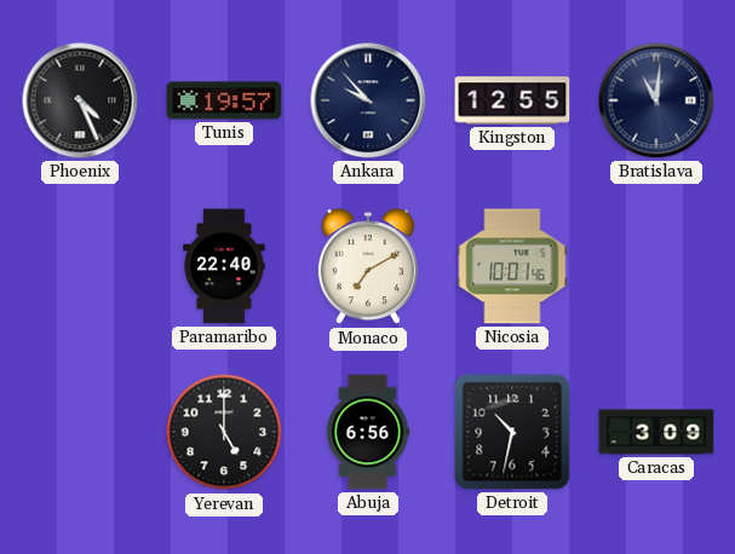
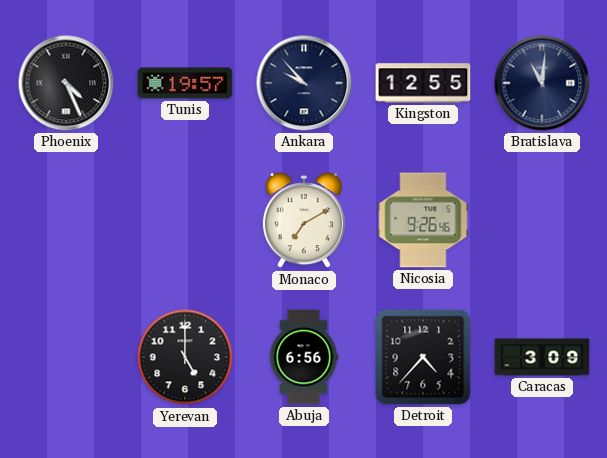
Paramaribo: 22:40 -> none (224, 266)
Nicosia: 10:01 -> 9:26 (423, 220)
Detroit: 10:32 -> 4:37 (423, 357)
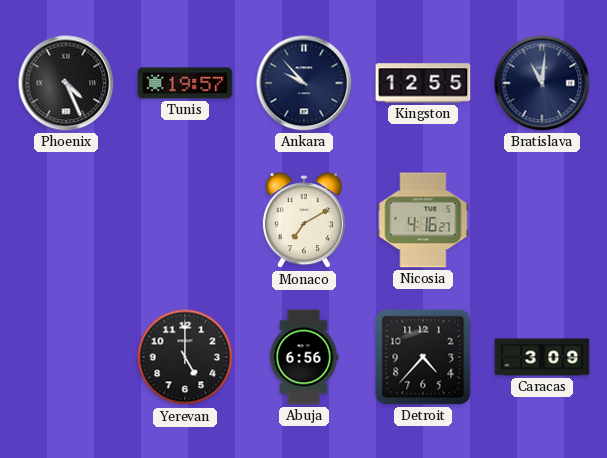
Nicosia: 9:26 -> 4:16 (423, 220)
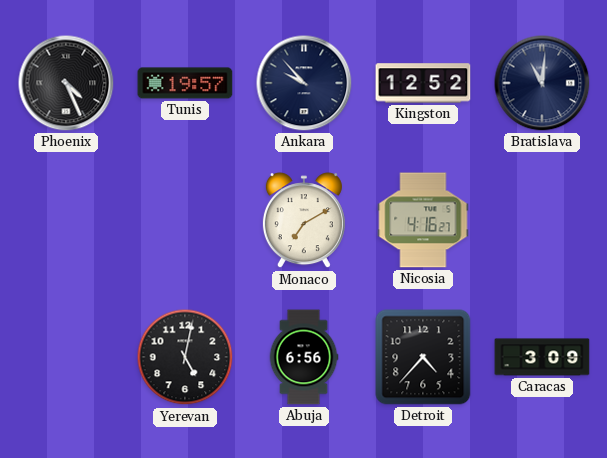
Kingston: 12:55 -> 12:52 (423, 83)
Yerevan: 5:00 -> 5:02 (185, 357)
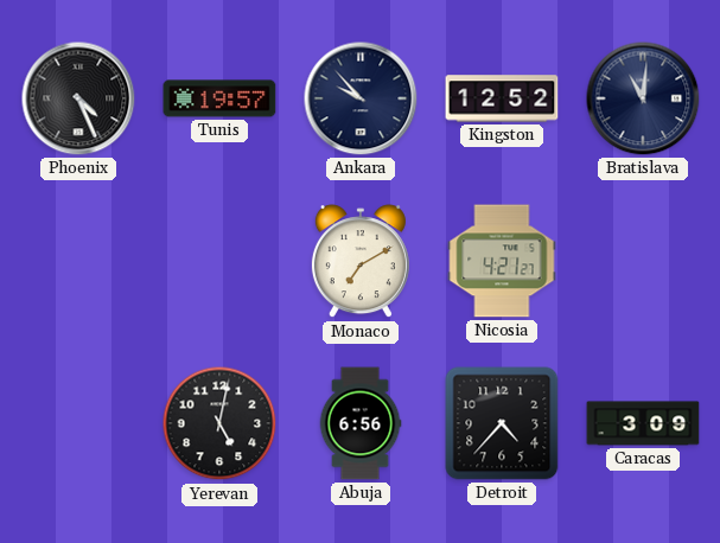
Nicosia: 4:16 -> 4:21 (502, 261)
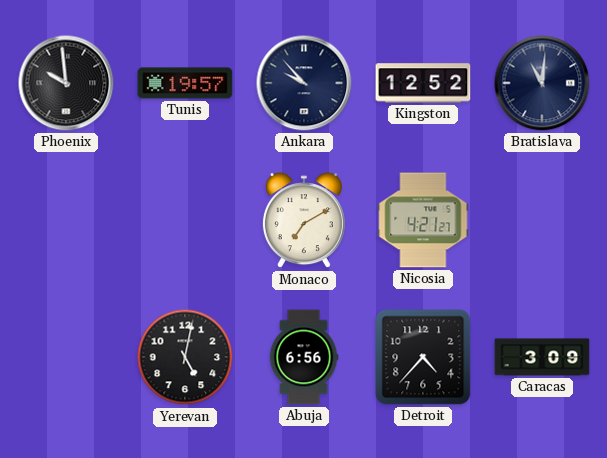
Phoenix: 4:26 -> 9:59 (66, 83)
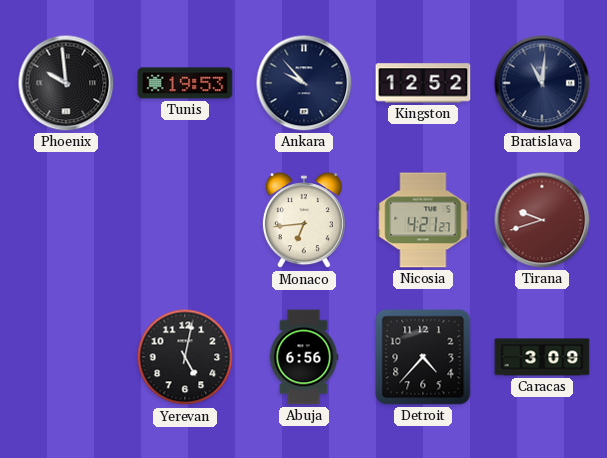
Tunis: 19:57 -> 19:53 (185, 83)
Monaco: 7:10 -> 6:44 (304, 221)
Tirana: none -> 9:42 (542, 220)
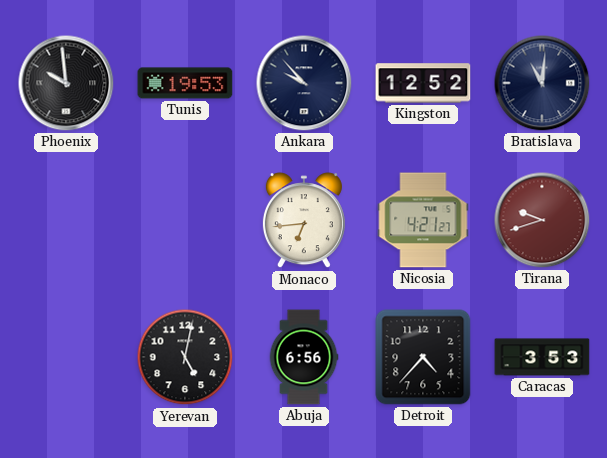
Caracas: 3:09 -> 3:53 (542, 357)
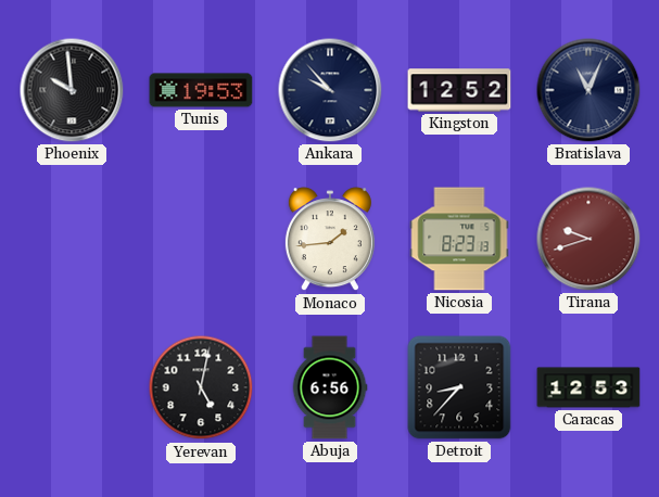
Bratislava: 11:01 -> 11:04 (588, 90)
Monaco: 6:44 -> 1:44 (330, 240)
Nicosia: 4:21 -> 8:23 (459, 239)
Detroit: 4:37 -> 8:37 (459, 387)
Caracas: 3:53 -> 12:53 (588, 387)
